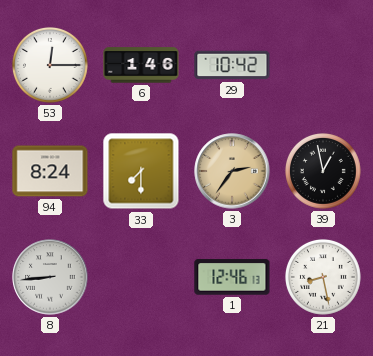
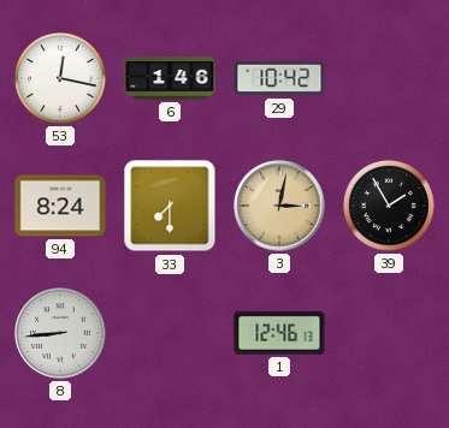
53: 12:15 -> 12:17 (60, 78)
3: 2:36 -> 3:02 (279, 206)
39: 12:58 -> 1:55 (389, 206)
21: 8:28 -> none (323, 277)
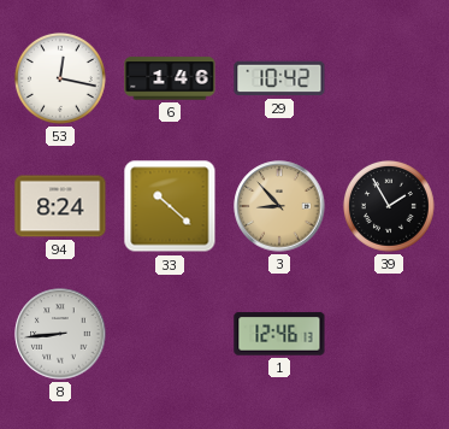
33: 7:30 -> 10:22 (170, 206)
3: 3:02 -> 8:53 (279, 206)
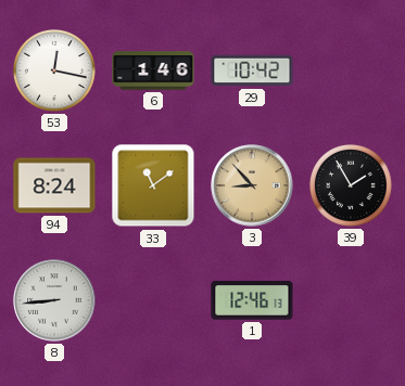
33: 10:22 -> 11:09 (153, 185)
